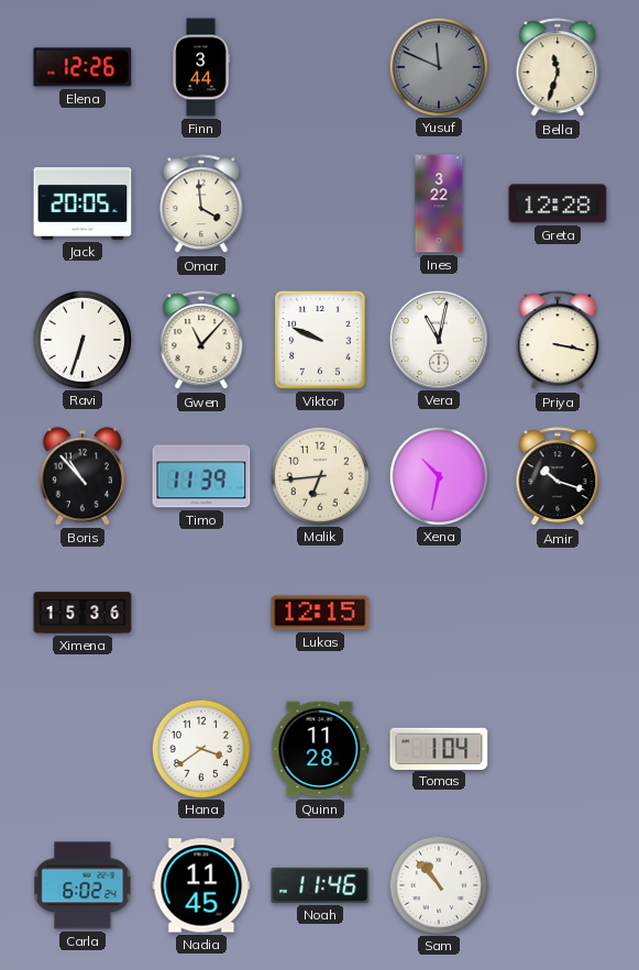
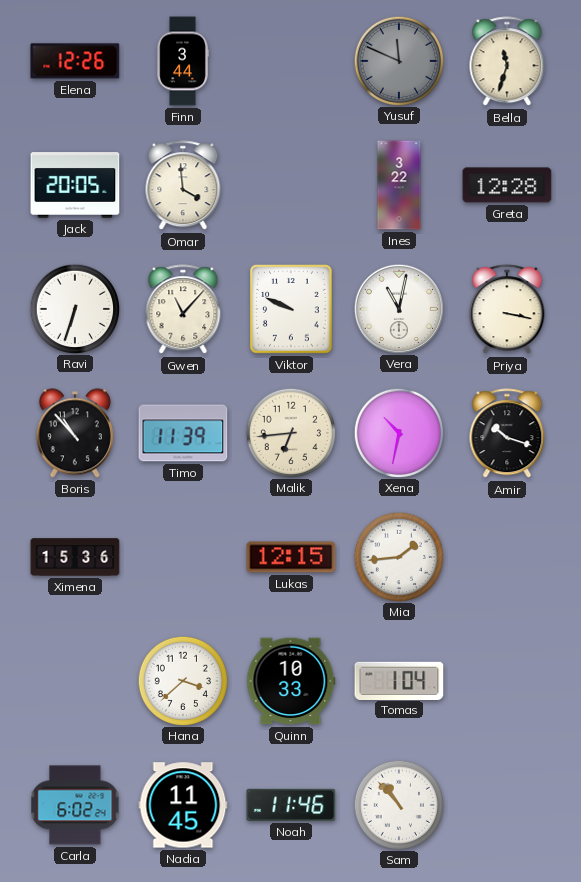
Mia: none -> 1:44 (398, 556)
Hana: 3:39 -> 3:38 (182, 680)
Quinn: 11:28 -> 10:33 (291, 681)
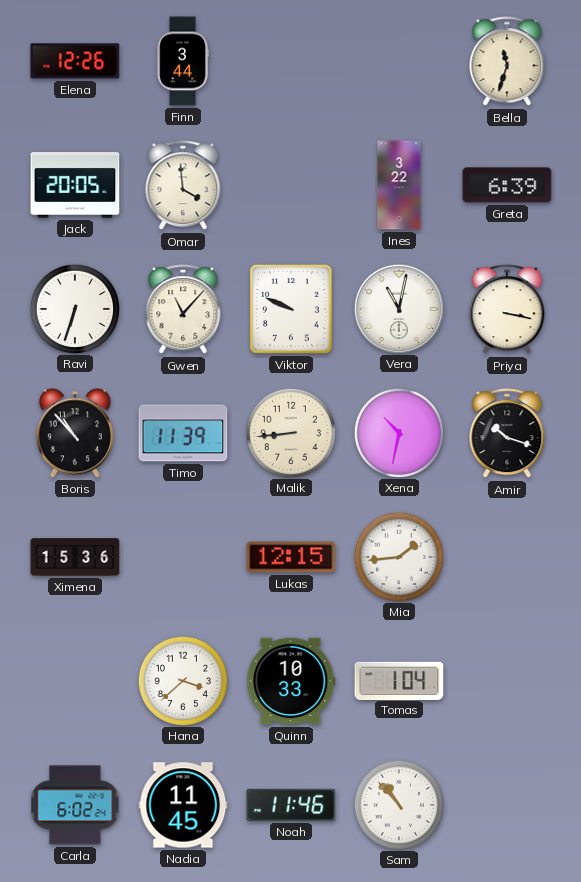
Yusuf: 11:49 -> none (398, 60)
Greta: 12:28 -> 6:39 (507, 185)
Malik: 6:44 -> 8:44 (290, 432)
